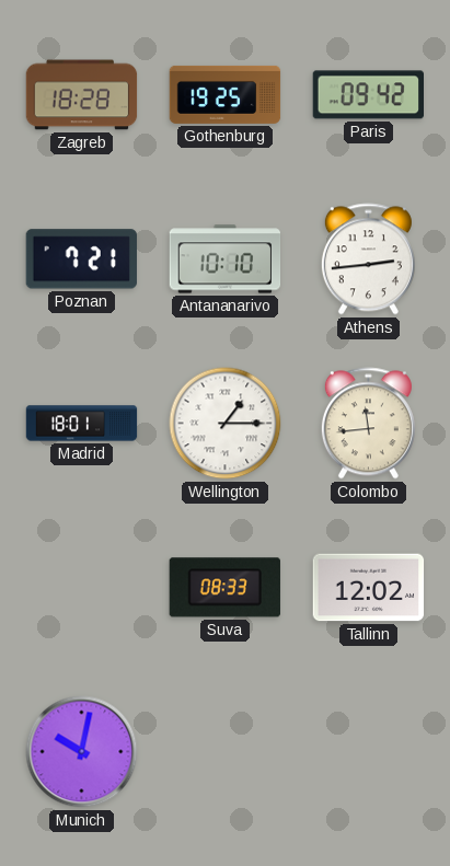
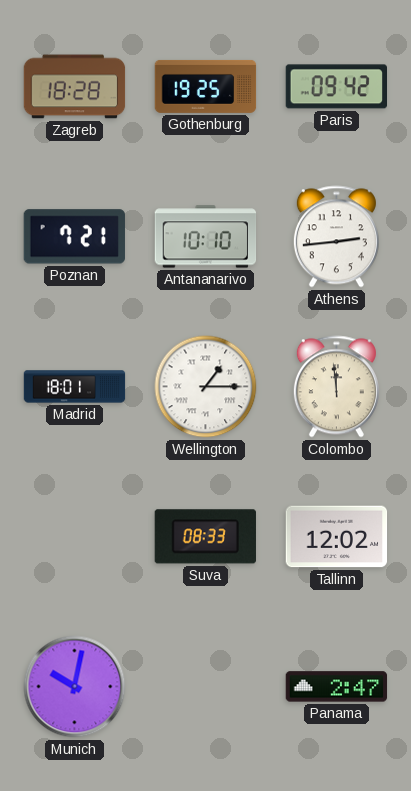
Colombo: 11:44 -> 11:59 (336, 387)
Panama: none -> 2:47 (337, 687)
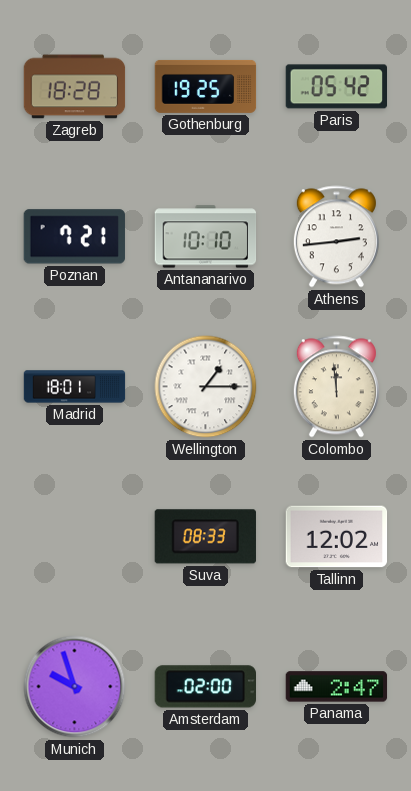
Paris: 09:42 -> 05:42 (336, 87)
Munich: 10:02 -> 9:57 (75, 687)
Amsterdam: none -> 02:00 (205, 687)
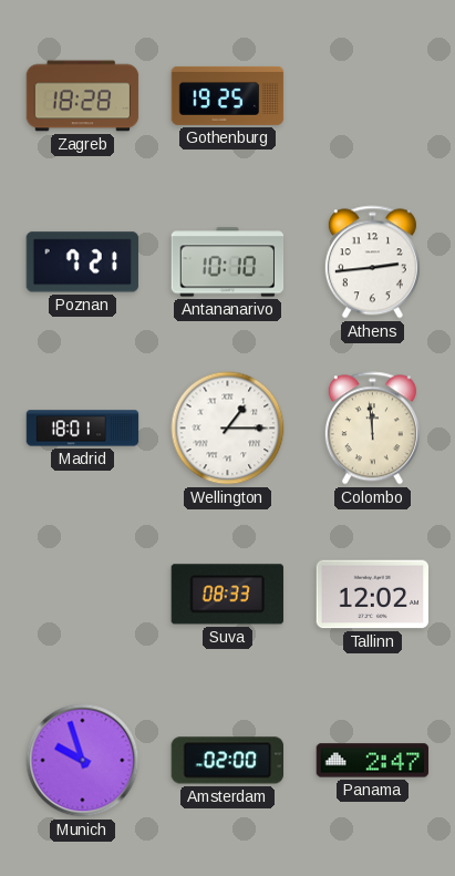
Paris: 05:42 -> none (336, 87)
